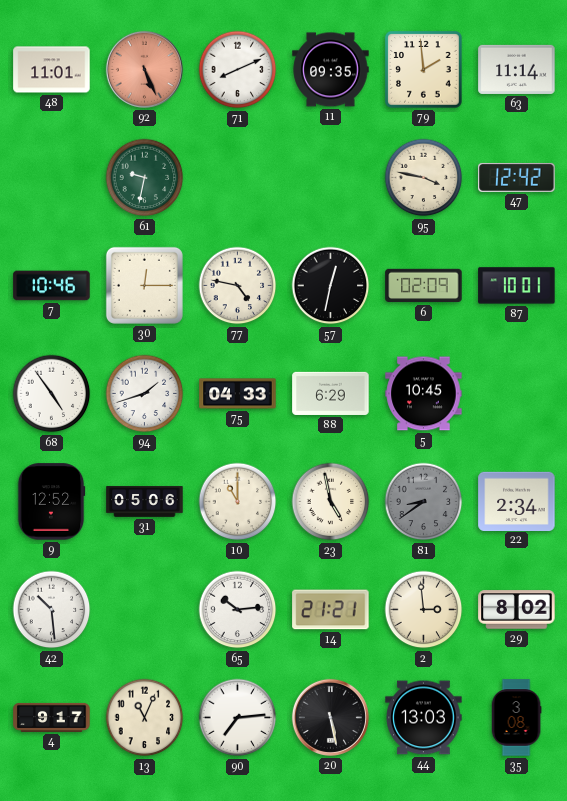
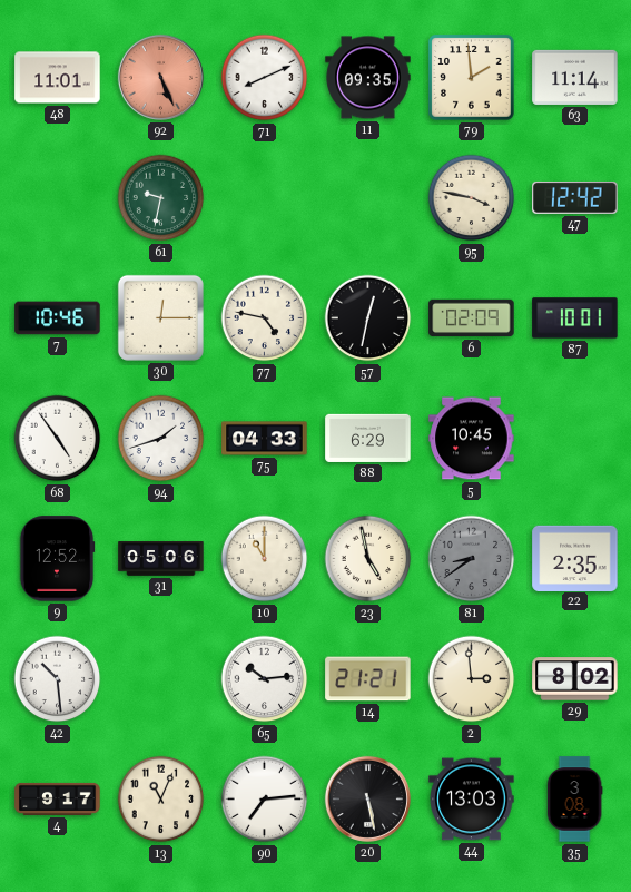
22: 2:34 -> 2:35 (575, 558)
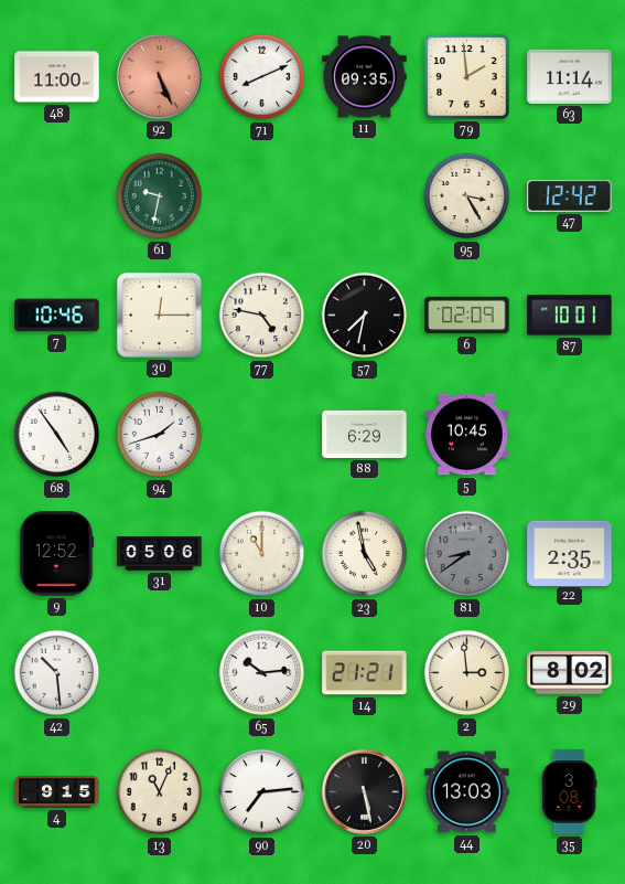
48: 11:01 -> 11:00 (57, 77)
95: 3:47 -> 3:25 (467, 196)
57: 12:32 -> 7:32 (365, 316)
75: 04:33 -> none (265, 439)
4: 9:17 -> 9:15 (57, 791)
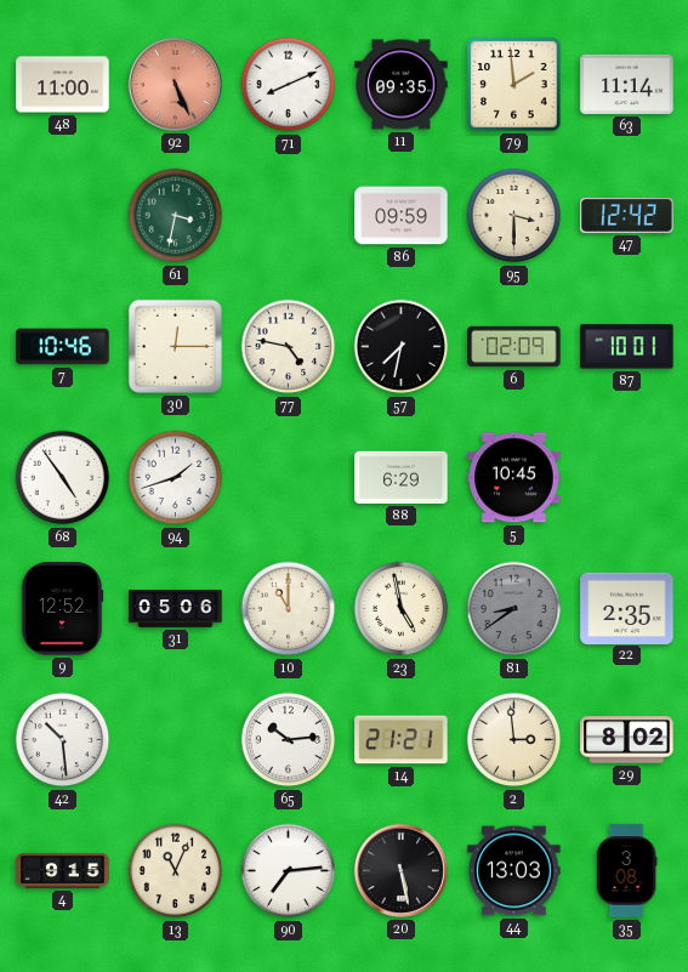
61: 9:32 -> 3:32 (176, 216)
86: none -> 09:59 (402, 216)
95: 3:25 -> 3:30 (514, 216)
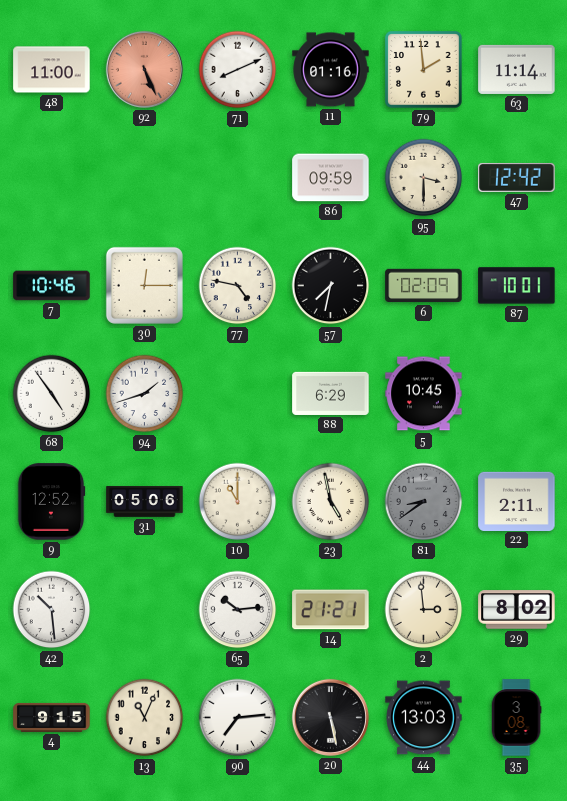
11: 09:35 -> 01:16 (331, 70)
61: 3:32 -> none (176, 216)
22: 2:35 -> 2:11 (517, 501)
